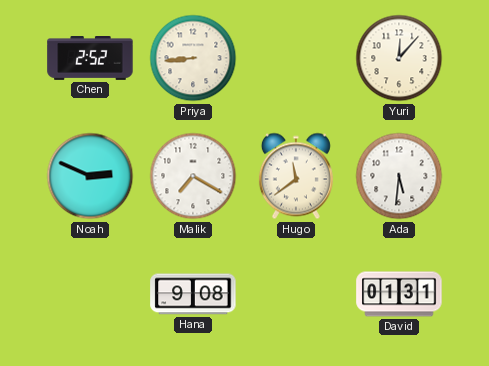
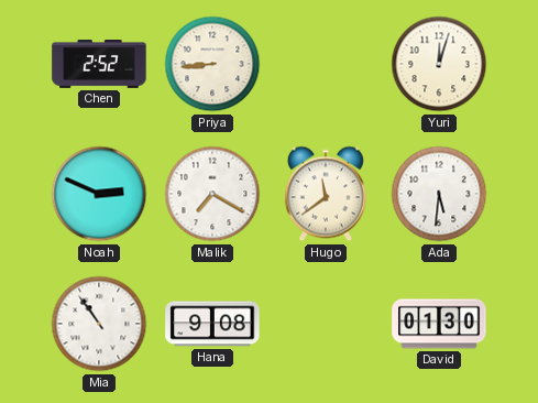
Yuri: 12:07 -> 12:03 (439, 64)
Mia: none -> 10:54 (99, 324)
David: 01:31 -> 01:30 (439, 324)
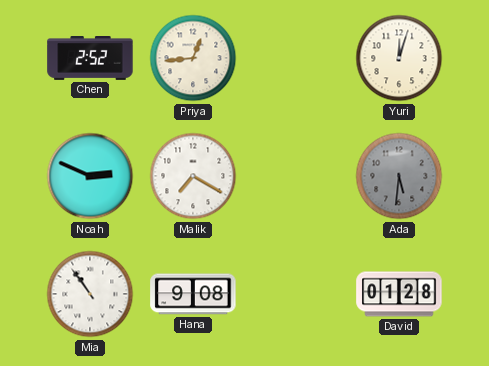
Priya: 8:44 -> 12:44 (193, 58)
Hugo: 11:39 -> none (326, 194)
Ada dial: white -> grey (399, 176)
David: 01:30 -> 01:28 (399, 294)
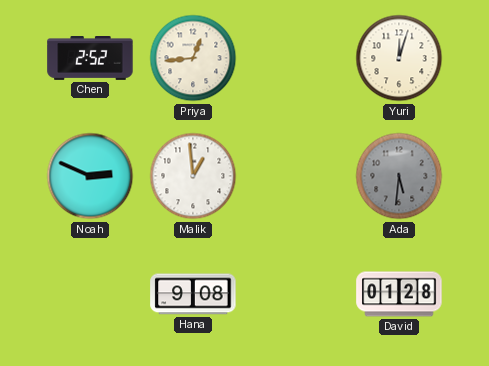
Malik: 7:20 -> 12:59 (193, 176)
Mia: 10:54 -> none (90, 294)
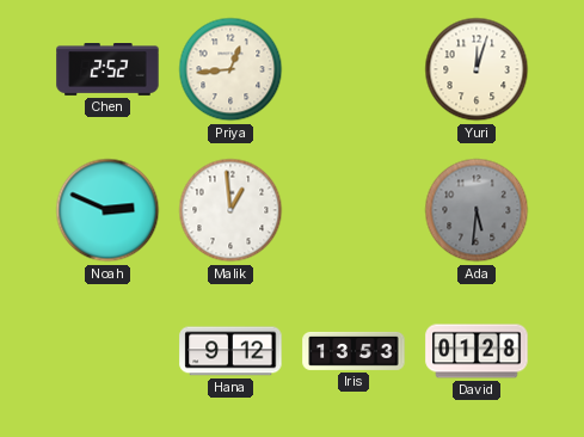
Hana: 9:08 -> 9:12 (230, 351)
Iris: none -> 13:53 (354, 351)
